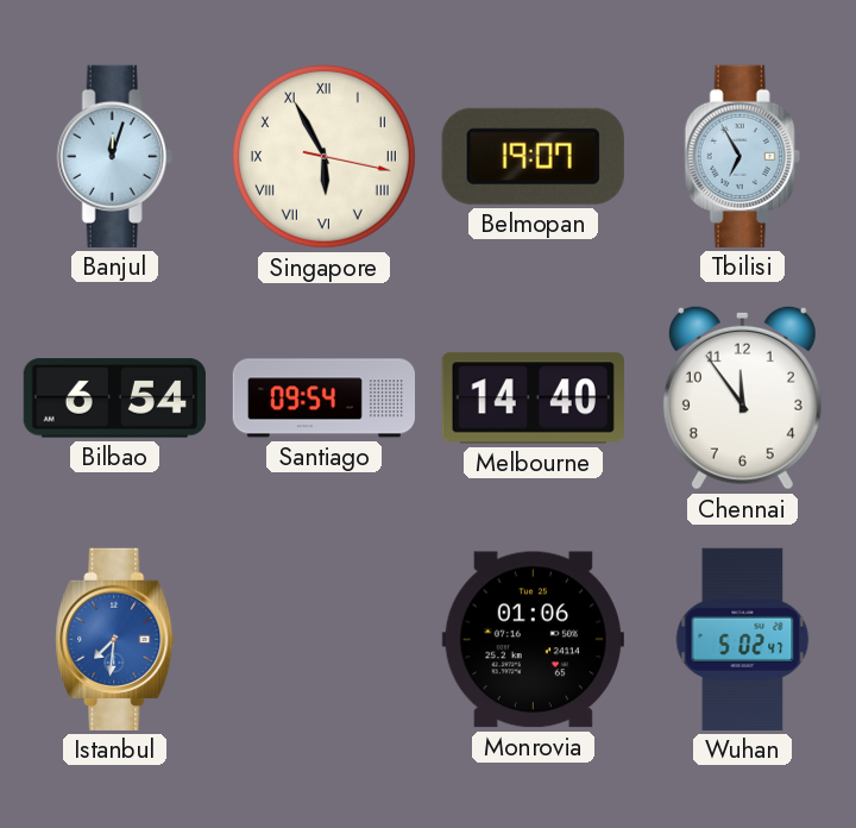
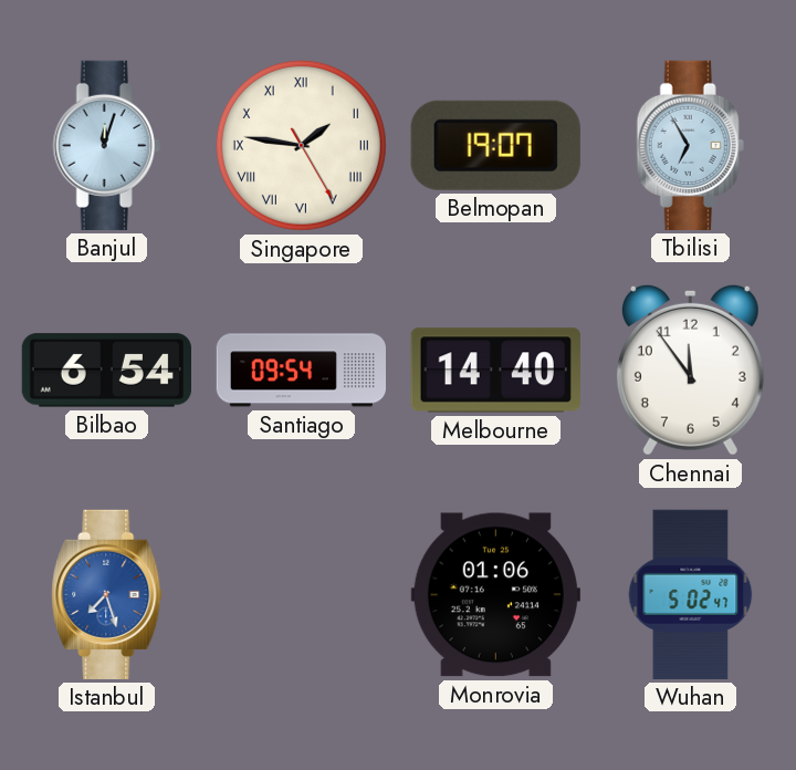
Singapore: 5:55 -> 1:46 (301, 145)
Istanbul: 7:31 -> 7:27 (107, 594)
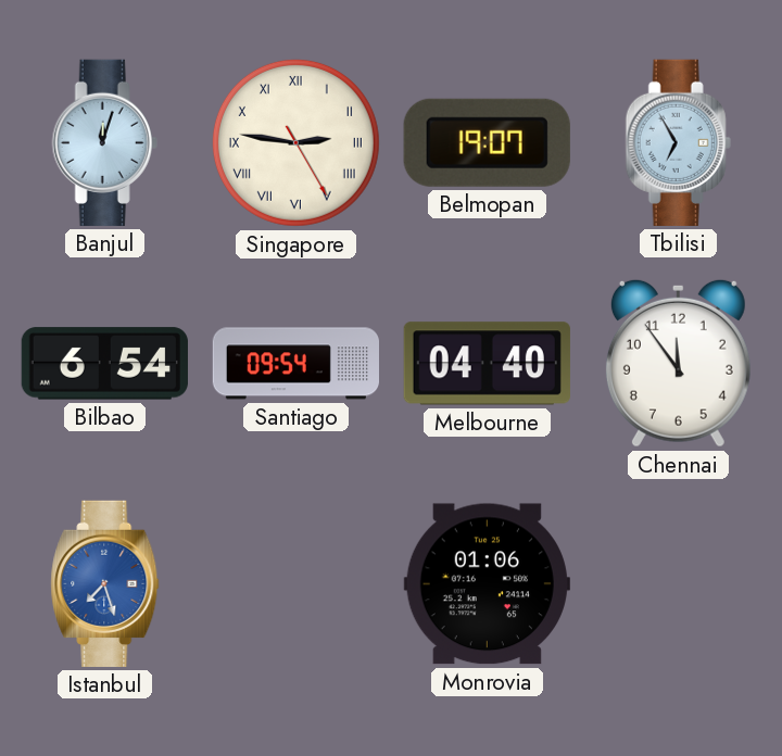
Singapore: 1:46 -> 2:46 (295, 142)
Melbourne: 14:40 -> 04:40 (487, 364)
Wuhan: 5:02 -> none (691, 594)
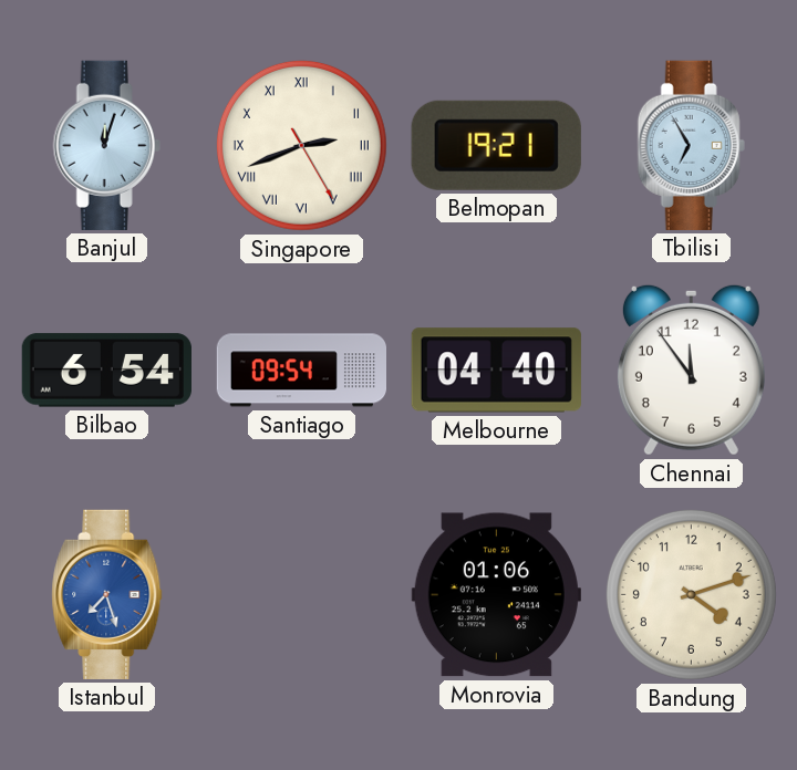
Singapore: 2:46 -> 2:41 (301, 145)
Belmopan: 19:07 -> 19:21 (496, 145)
Bandung: none -> 4:12 (691, 594)
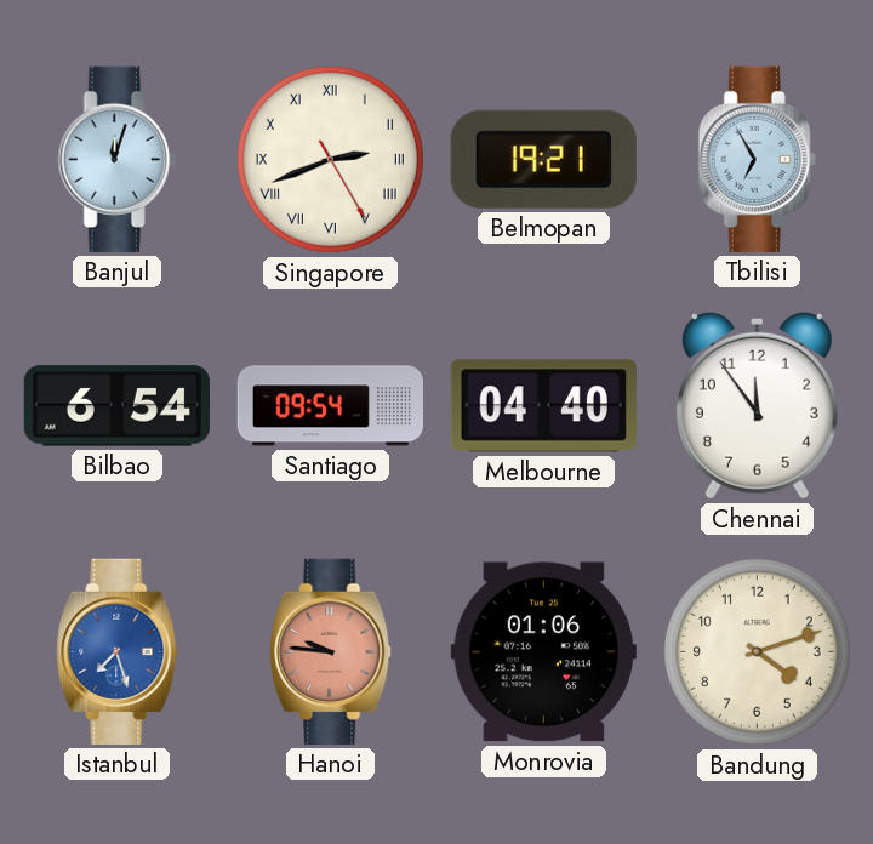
Hanoi: none -> 9:46 (331, 651)
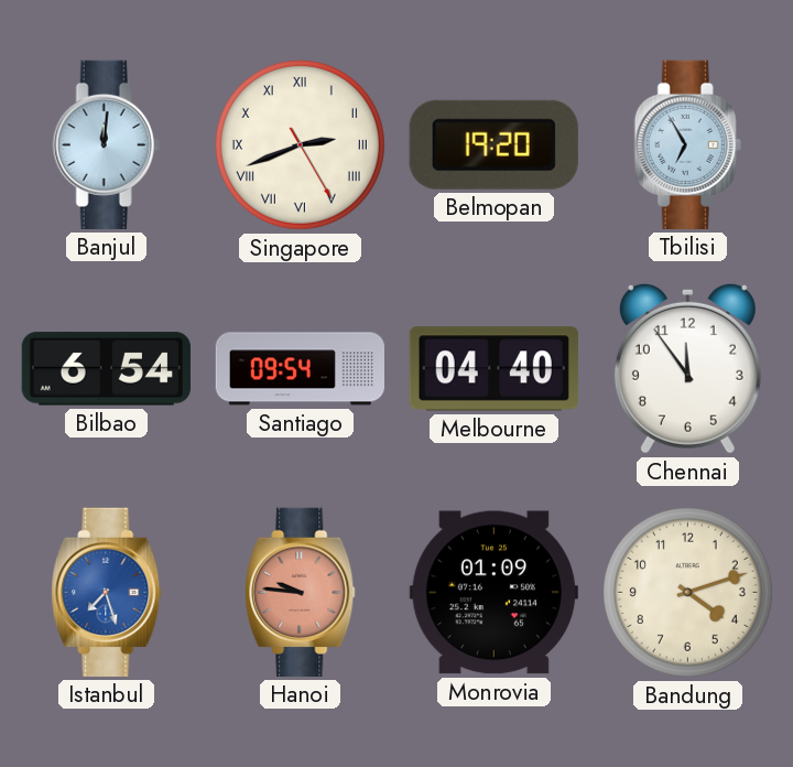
Banjul: 12:03 -> 12:01 (106, 144)
Belmopan: 19:21 -> 19:20 (493, 144)
Monrovia: 01:06 -> 01:09 (493, 593)
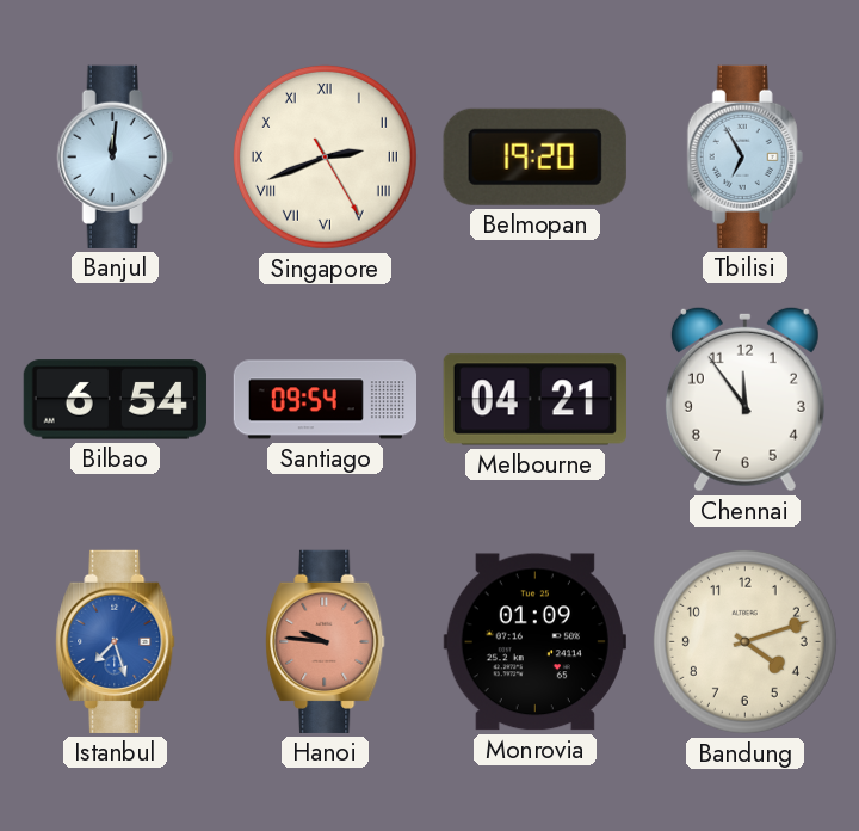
Melbourne: 04:40 -> 04:21 (534, 400)
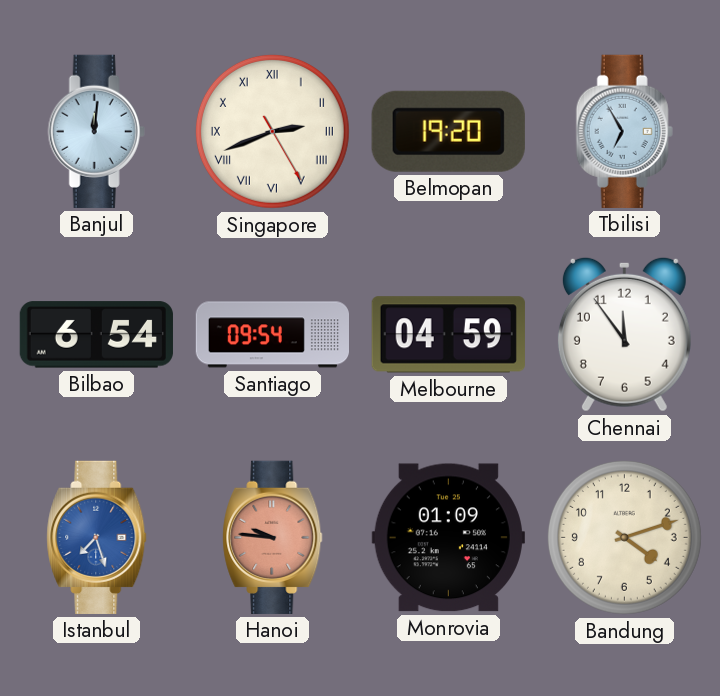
Melbourne: 04:21 -> 04:59 (448, 335)
